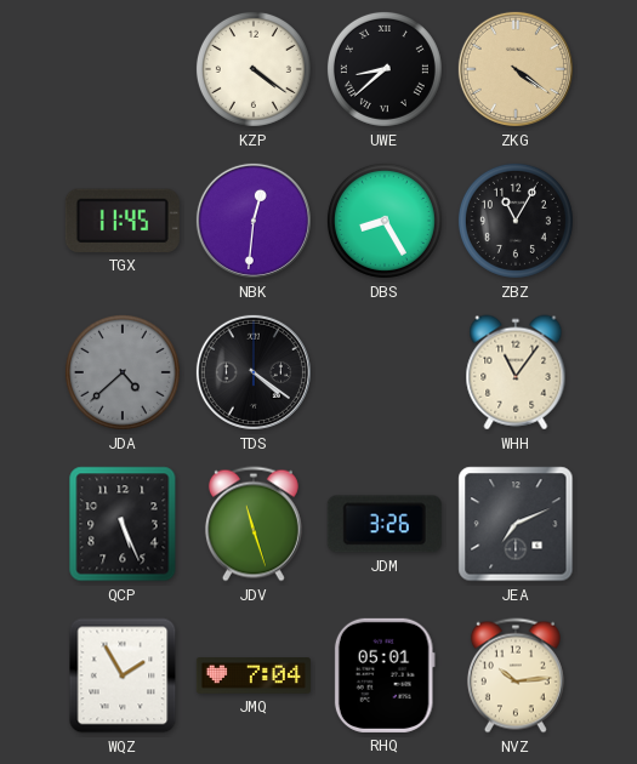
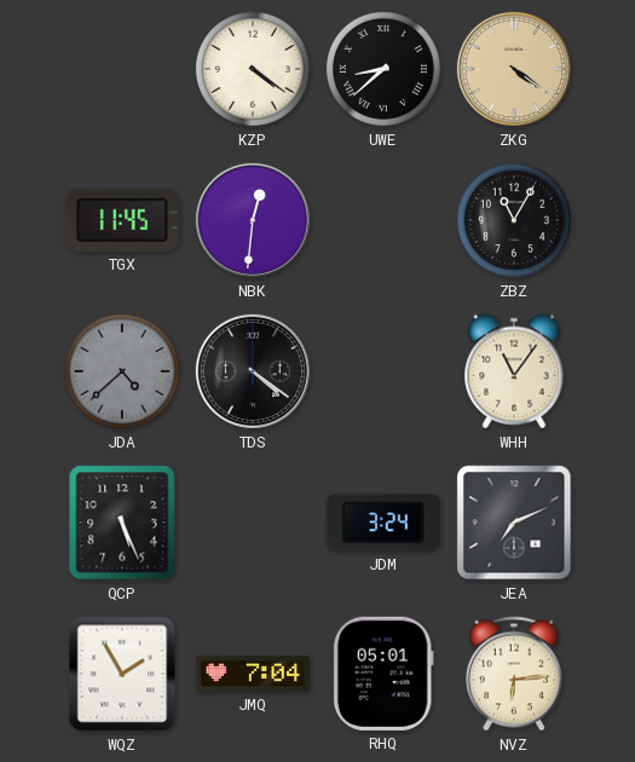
DBS: 8:25 -> none (385, 221)
JDV: 11:27 -> none (254, 524)
JDM: 3:26 -> 3:24 (383, 523)
NVZ: 10:14 -> 6:14 (514, 674)
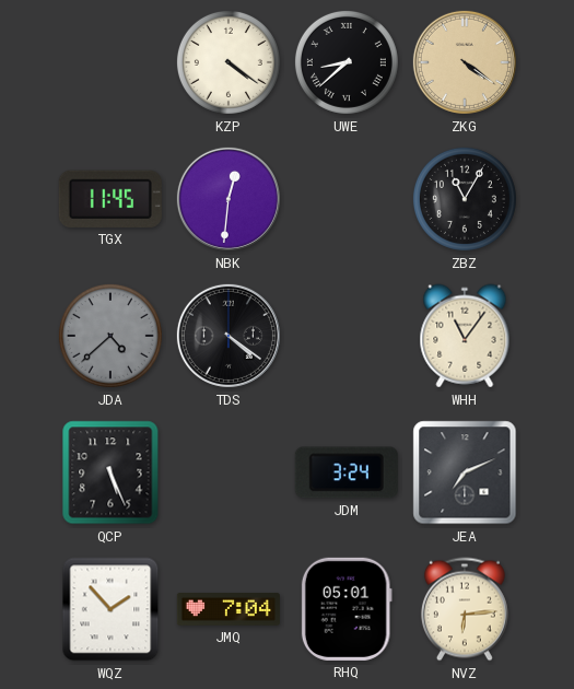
WQZ: 1:55 -> 1:53 (110, 609)
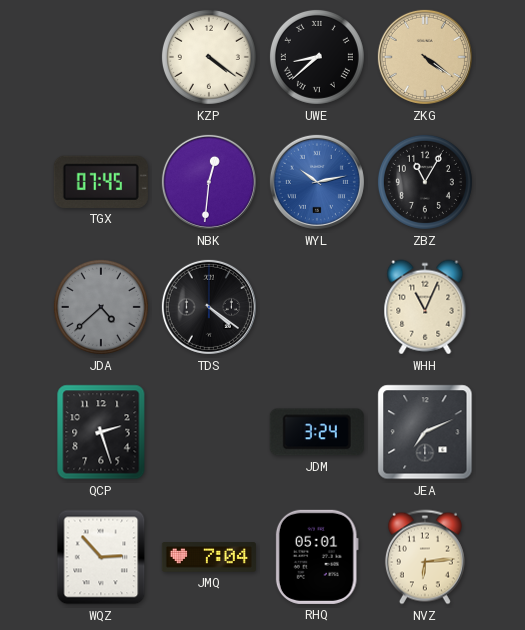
TGX: 11:45 -> 07:45 (101, 182)
WYL: none -> 10:13 (317, 182)
WHH: 11:06 -> 11:04 (425, 307)
QCP: 5:26 -> 2:27 (101, 432)
WQZ: 1:53 -> 2:53 (101, 557)
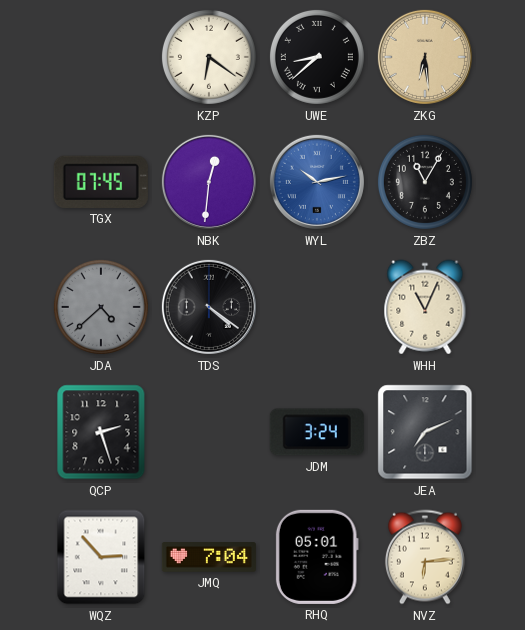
KZP: 4:21 -> 6:21 (209, 57)
ZKG: 4:21 -> 6:29 (425, 57)
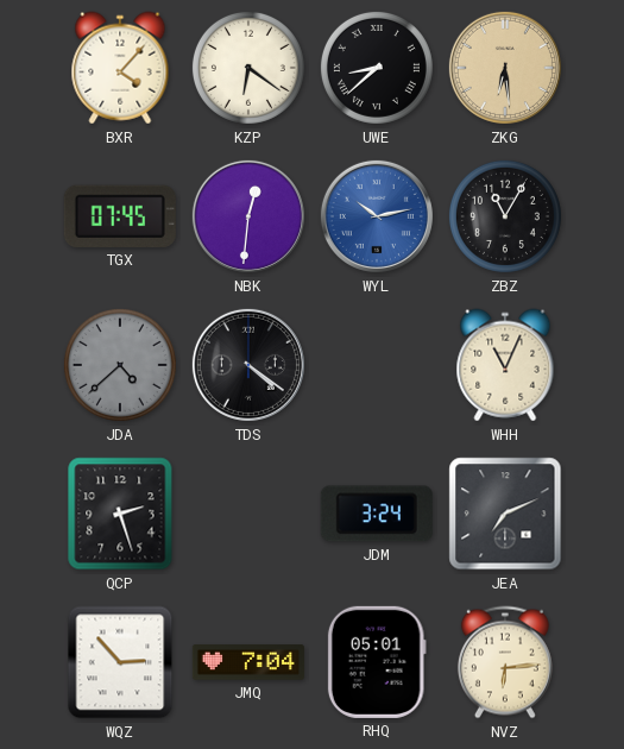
BXR: none -> 4:07 (120, 68)
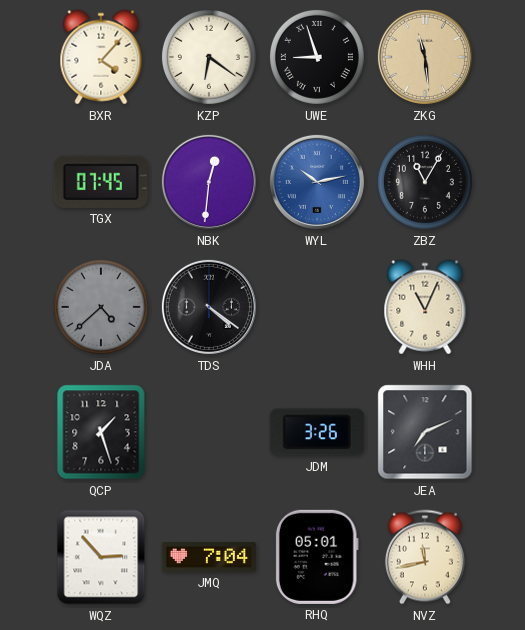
UWE: 8:38 -> 8:57 (317, 57)
ZKG: 6:29 -> 11:29 (425, 57)
QCP: 2:27 -> 1:27 (101, 432)
JDM: 3:24 -> 3:26 (317, 432)
NVZ: 6:14 -> 11:43 (425, 557)
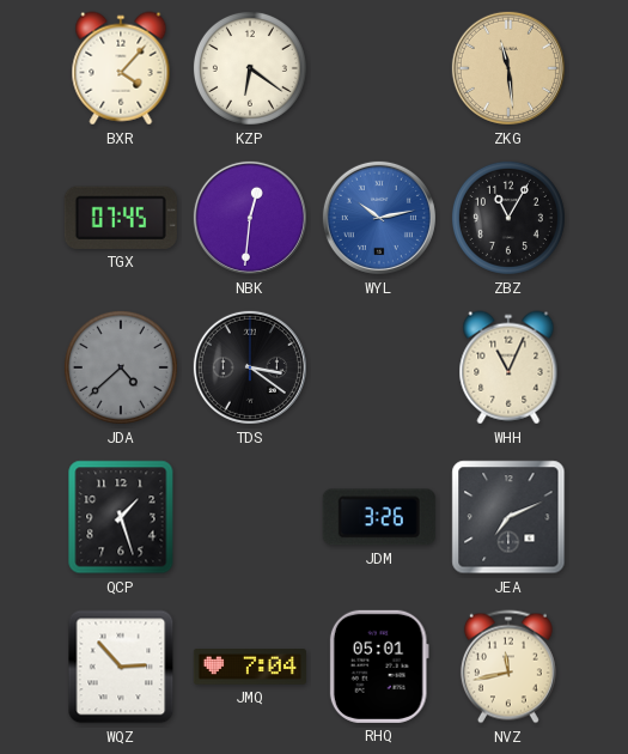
UWE: 8:57 -> none (317, 57)
TDS: 4:21 -> 3:21 (250, 367)
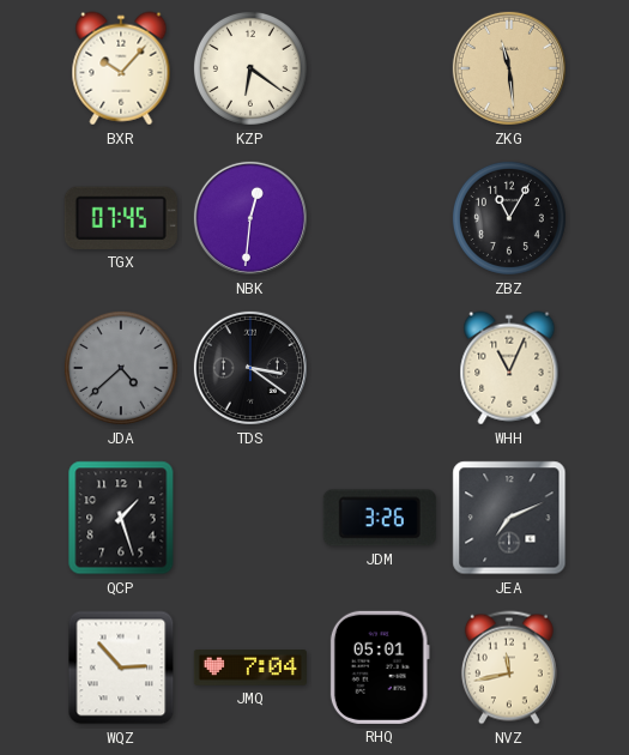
BXR: 4:07 -> 10:07 (121, 68)
WYL: 10:13 -> none (379, 218)
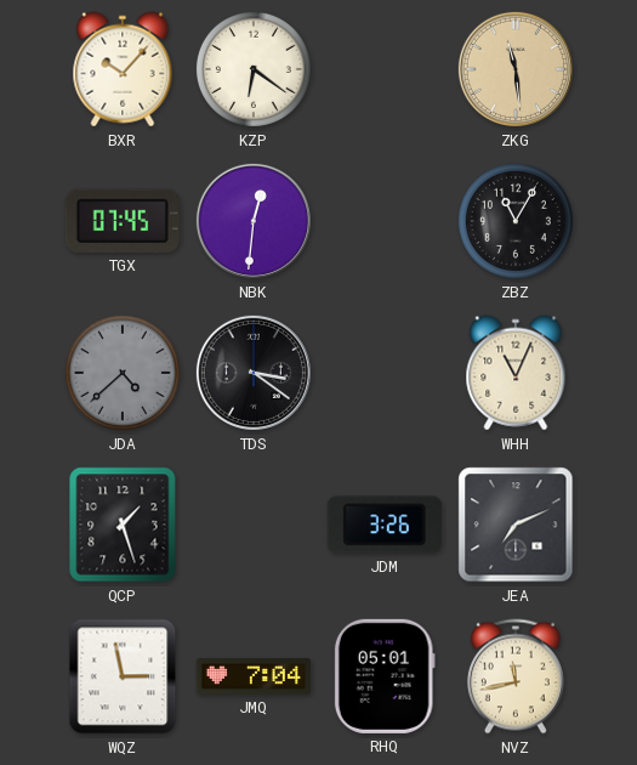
WQZ: 2:53 -> 2:58 (123, 676)
